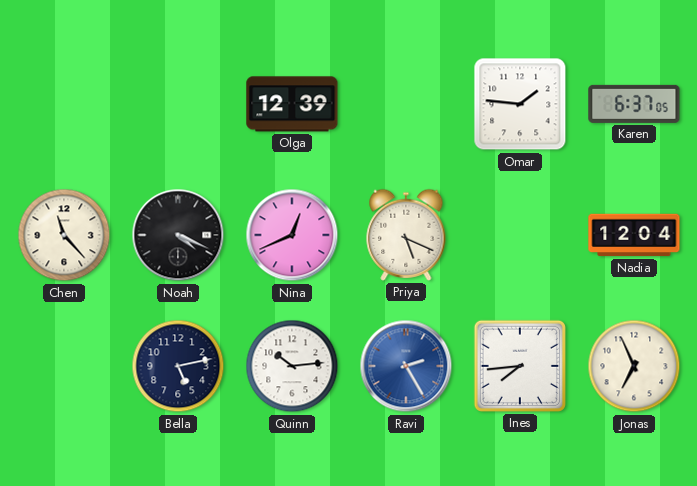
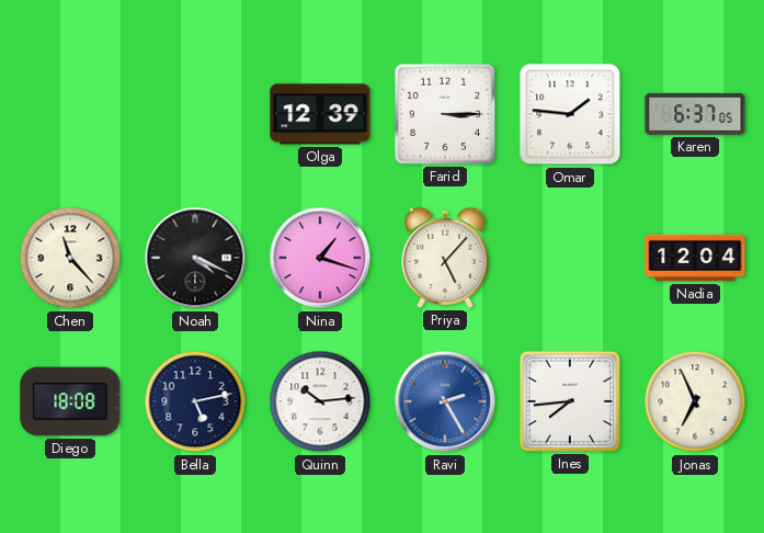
Farid: none -> 3:15 (445, 114)
Nina: 12:41 -> 1:18 (320, 258)
Priya: 5:19 -> 5:07 (445, 258)
Diego: none -> 18:08 (70, 401)
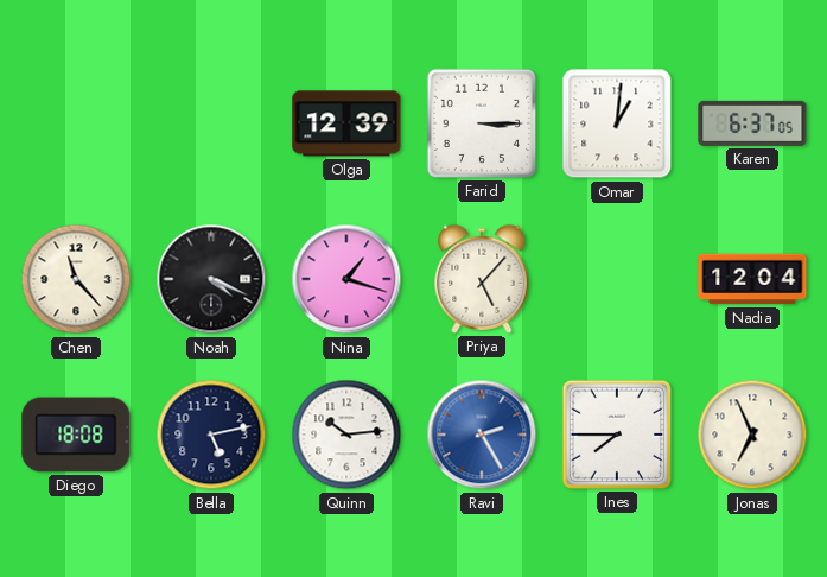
Omar: 1:46 -> 1:01 (617, 123)
Ines: 7:44 -> 7:45 (617, 435)
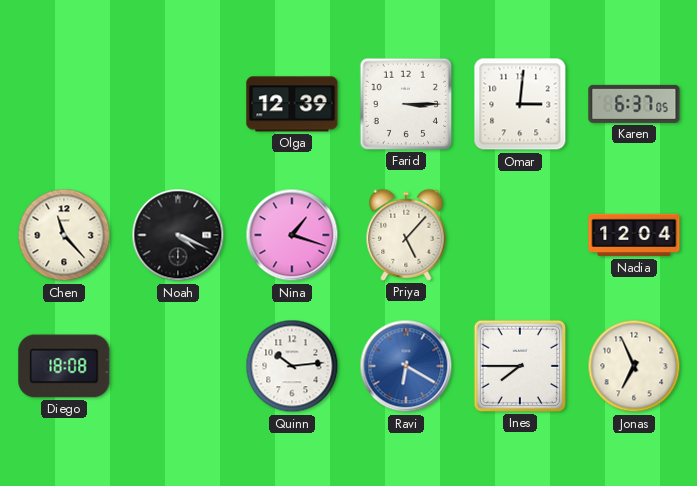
Omar: 1:01 -> 3:01 (520, 104)
Bella: 5:13 -> none (211, 435)
Ravi: 2:25 -> 6:20 (406, 366)
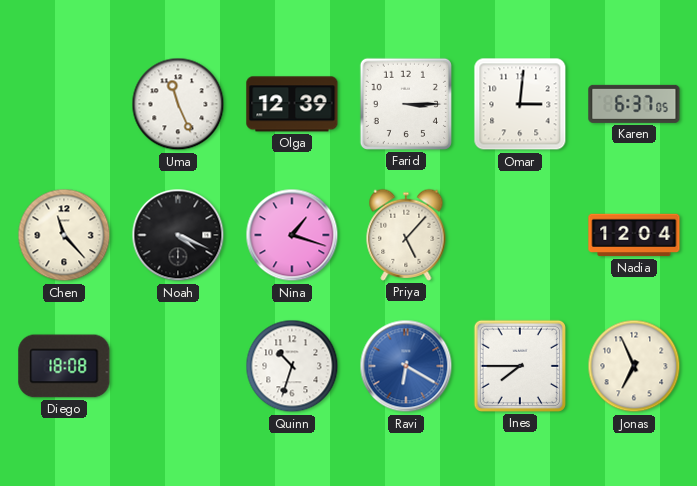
Uma: none -> 11:26 (178, 104)
Quinn: 10:14 -> 10:33 (292, 366)
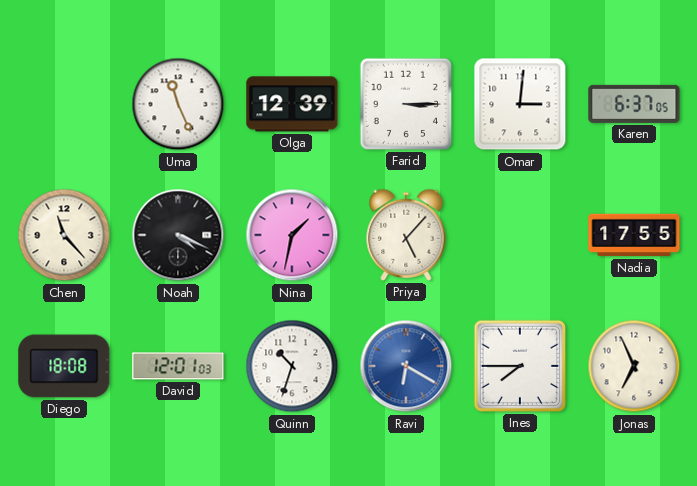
Nina: 1:18 -> 1:32 (292, 235)
Nadia: 12:04 -> 17:55 (634, 235)
David: none -> 12:01 (178, 366)
